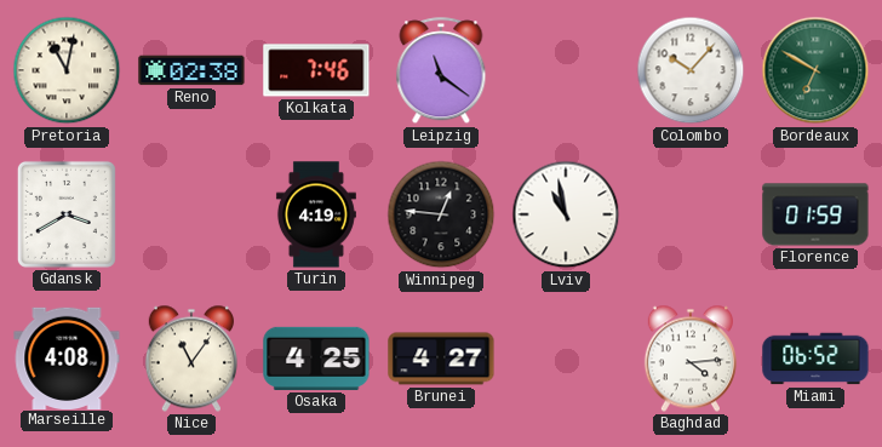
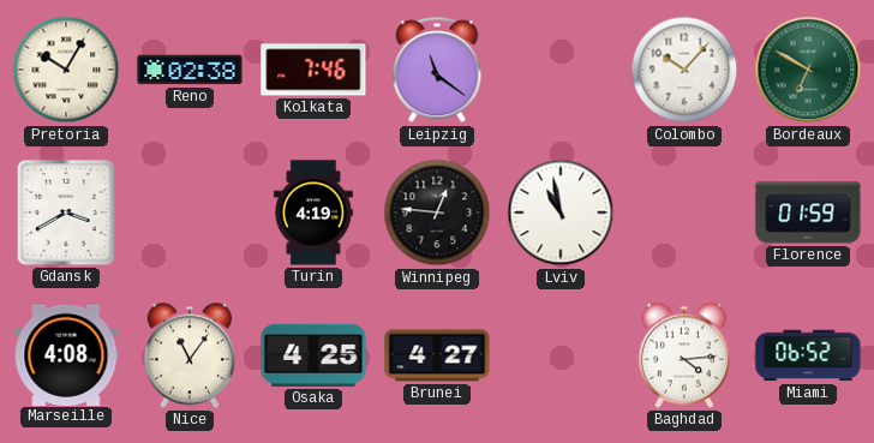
Pretoria: 11:02 -> 10:05 (66, 70)
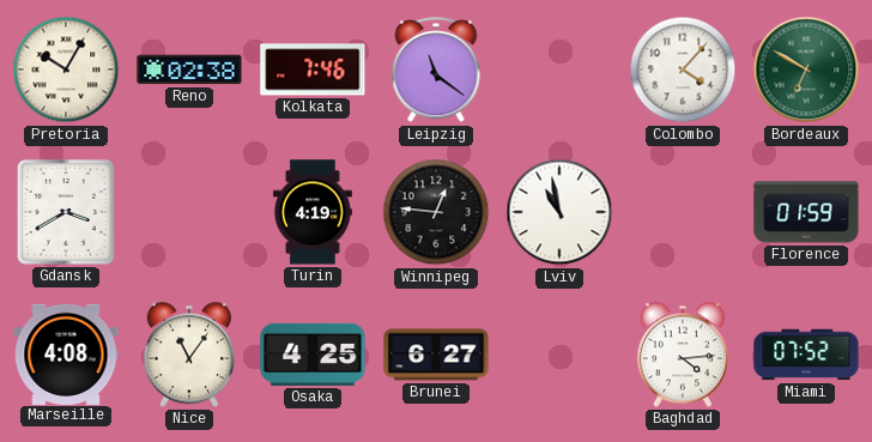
Colombo: 10:07 -> 4:07 (683, 69)
Brunei: 4:27 -> 6:27 (436, 355)
Miami: 06:52 -> 07:52 (806, 355)
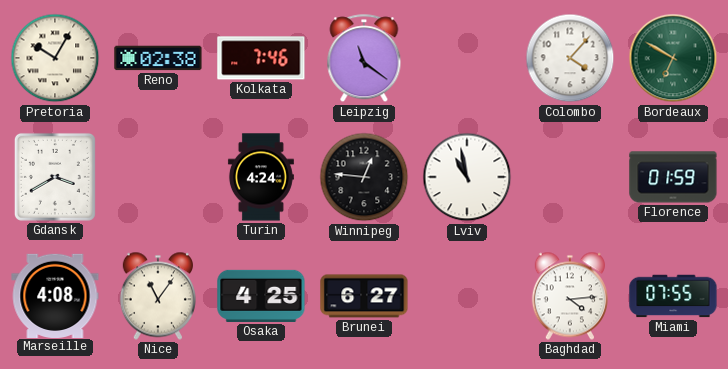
Turin: 4:19 -> 4:24 (261, 177)
Miami: 07:52 -> 07:55 (673, 296)
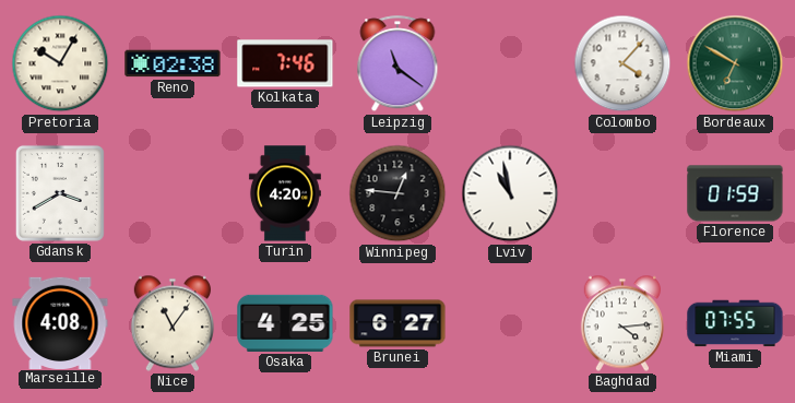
Turin: 4:24 -> 4:20 (285, 193)
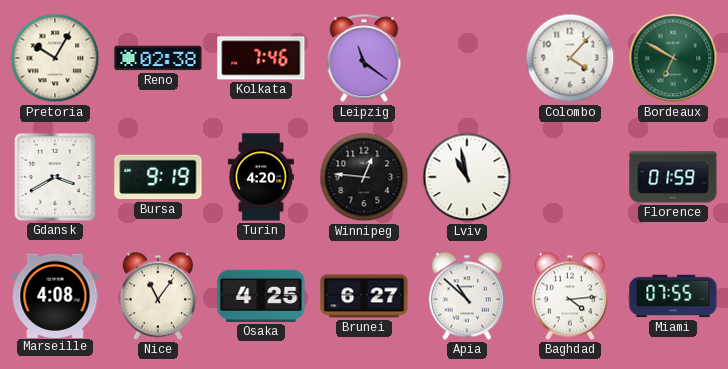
Bursa: none -> 9:19 (158, 177)
Apia: none -> 10:52 (467, 296)
